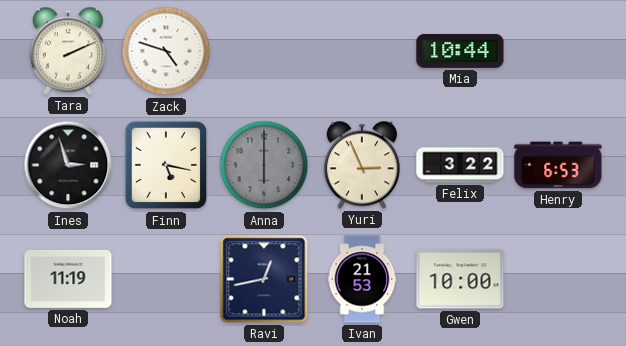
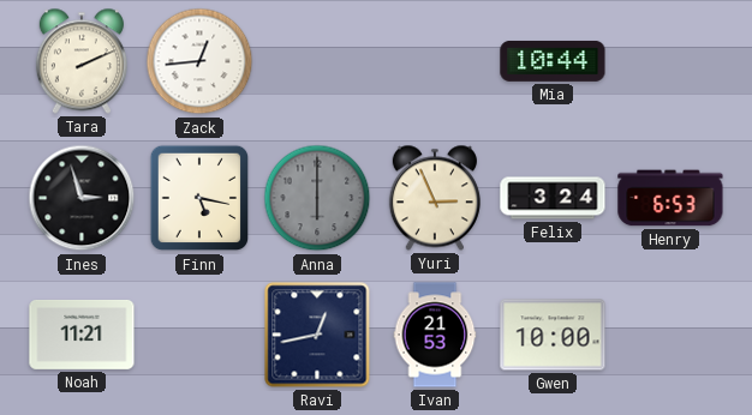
Zack: 4:48 -> 12:44 (199, 61)
Felix: 3:22 -> 3:24 (553, 198)
Noah: 11:19 -> 11:21 (82, 335)
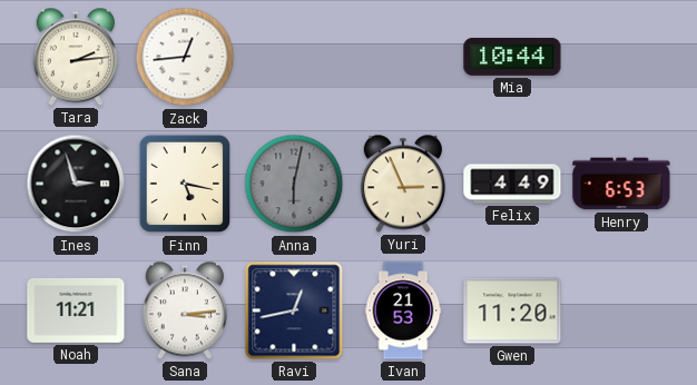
Tara: 2:11 -> 2:14 (76, 57)
Anna: 6:00 -> 6:02 (294, 184)
Felix: 3:24 -> 4:49 (512, 184)
Sana: none -> 3:14 (185, 310)
Gwen: 10:00 -> 11:20 (512, 310)
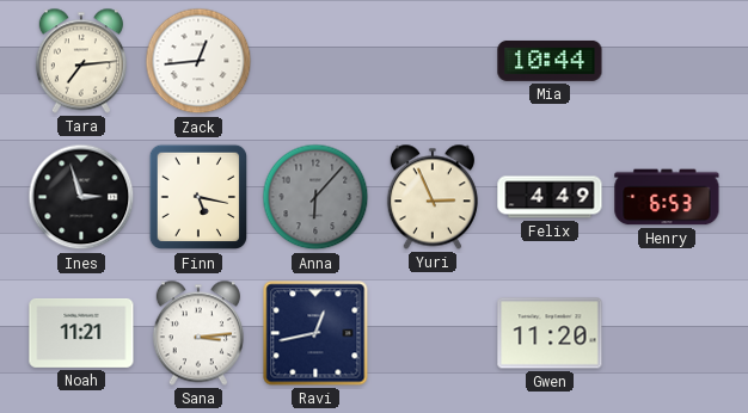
Tara: 2:14 -> 7:14 (81, 61)
Anna: 6:02 -> 6:07 (315, 197)
Ivan: 21:53 -> none (403, 310)
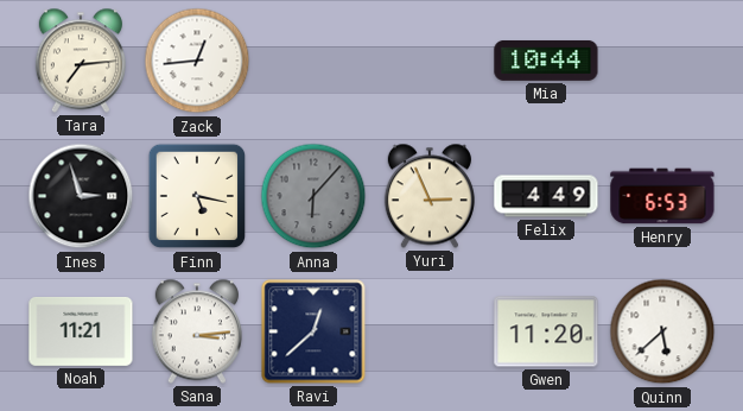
Ravi: 12:43 -> 12:38 (313, 331)
Quinn: none -> 5:38 (662, 331)
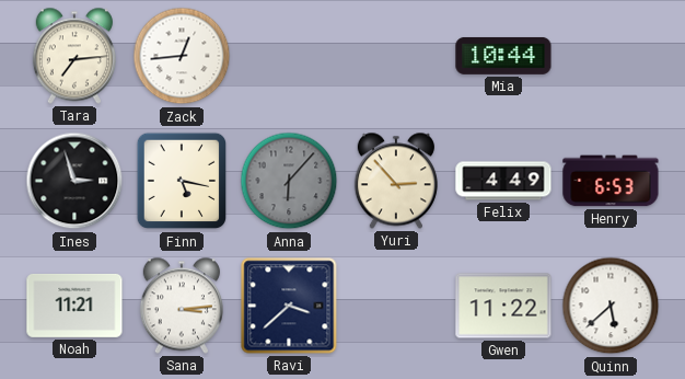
Yuri: 2:56 -> 2:53 (396, 181)
Ravi: 12:38 -> 3:38 (289, 306)
Gwen: 11:20 -> 11:22 (503, 306)
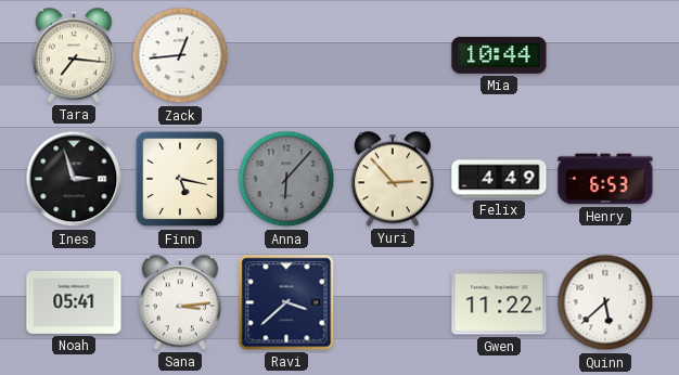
Tara: 7:14 -> 7:16 (74, 55)
Noah: 11:21 -> 05:41 (74, 302)
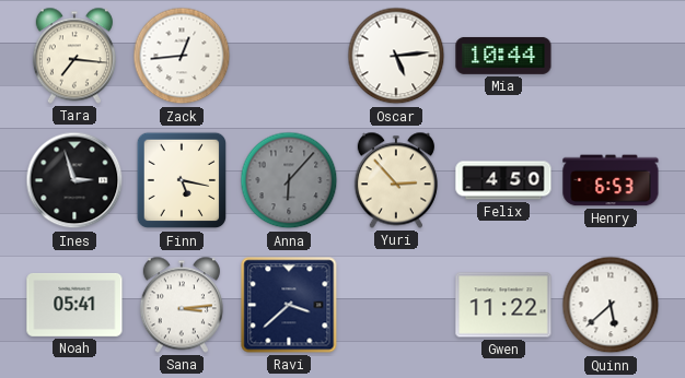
Oscar: none -> 5:14 (396, 56)
Felix: 4:49 -> 4:50 (503, 180)
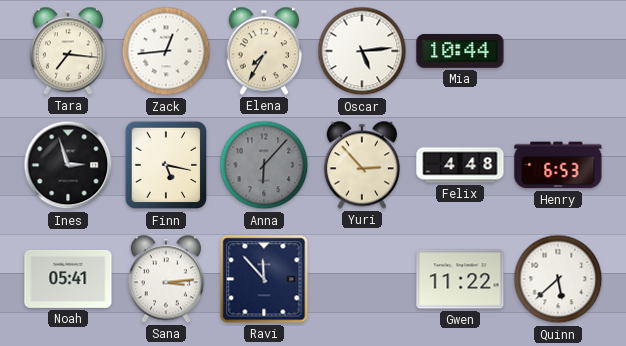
Elena: none -> 7:35 (264, 51)
Felix: 4:50 -> 4:48 (460, 165)
Ravi: 3:38 -> 11:53 (264, 279)
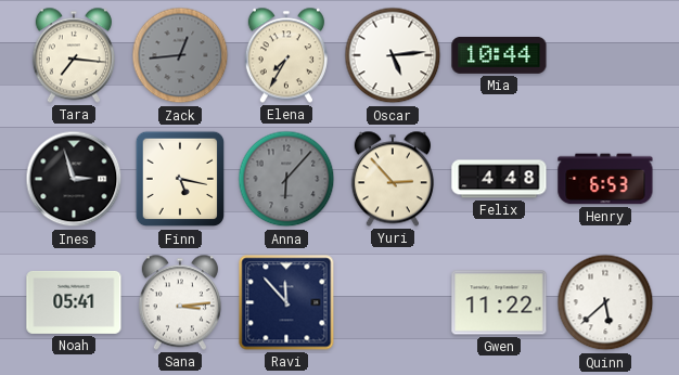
Zack dial: white -> grey (180, 55)
